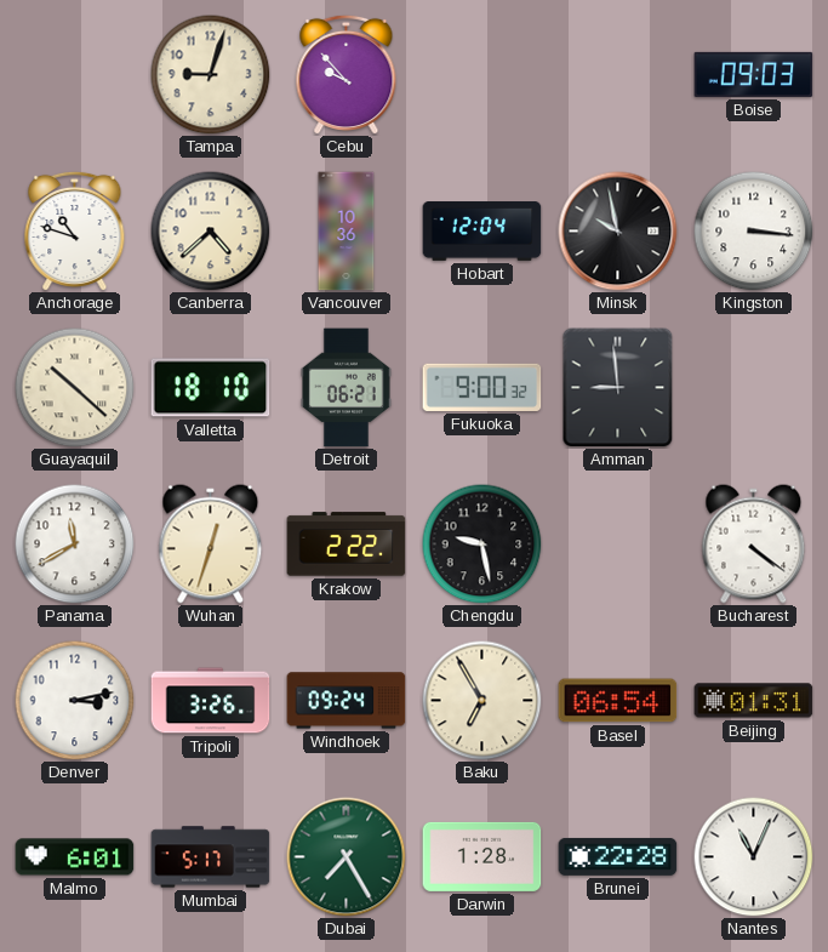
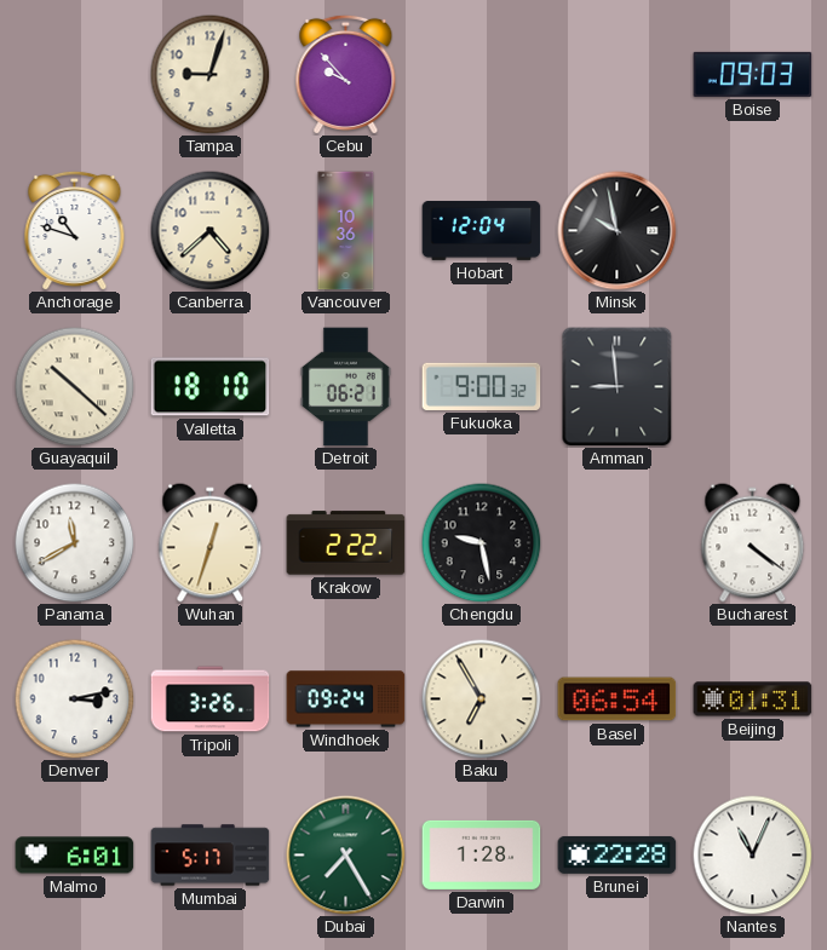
Kingston: 3:16 -> none (754, 232)
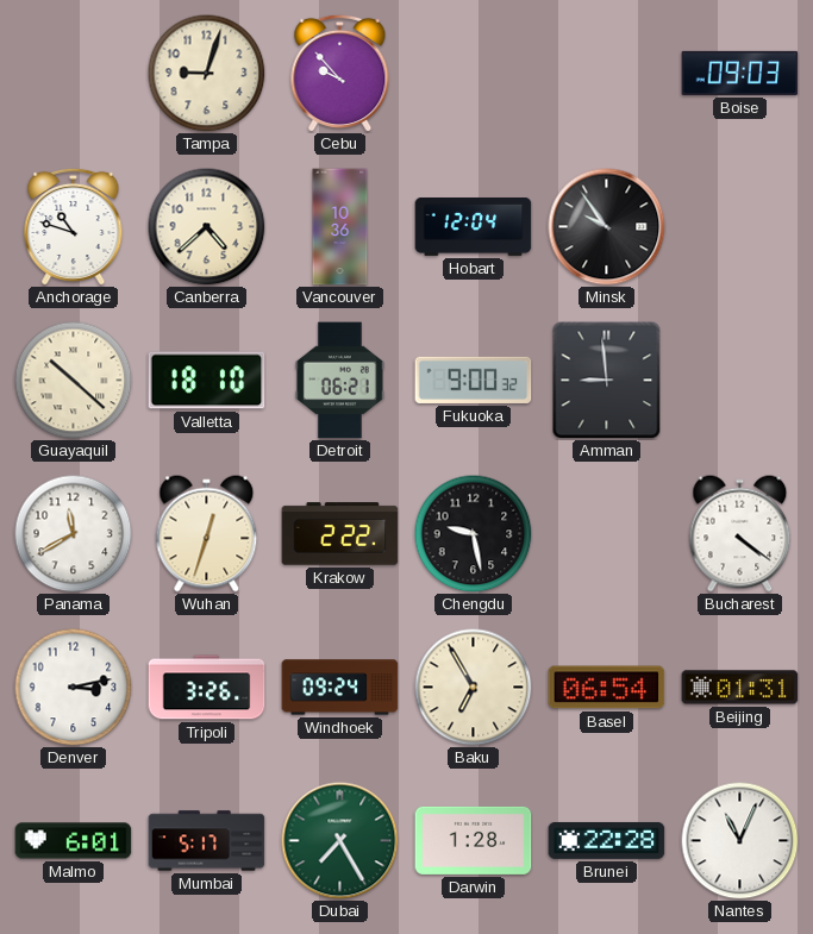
Minsk: 9:58 -> 9:54 (607, 227)
